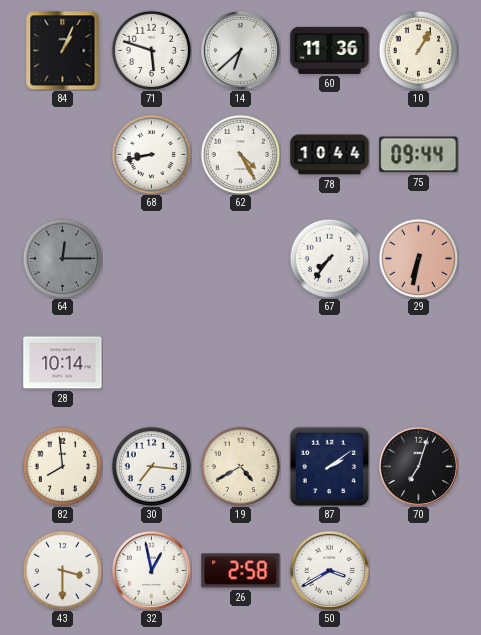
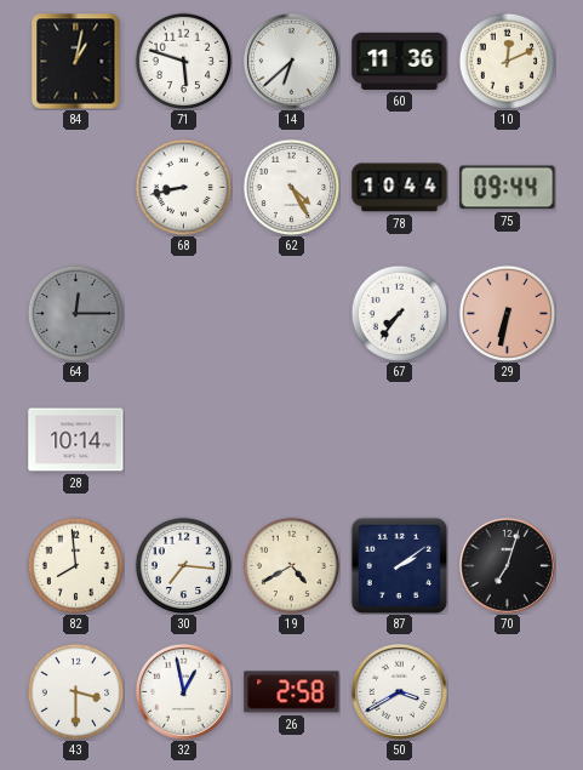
84: 1:04 -> 1:02 (76, 61)
10: 1:05 -> 12:11 (507, 61)
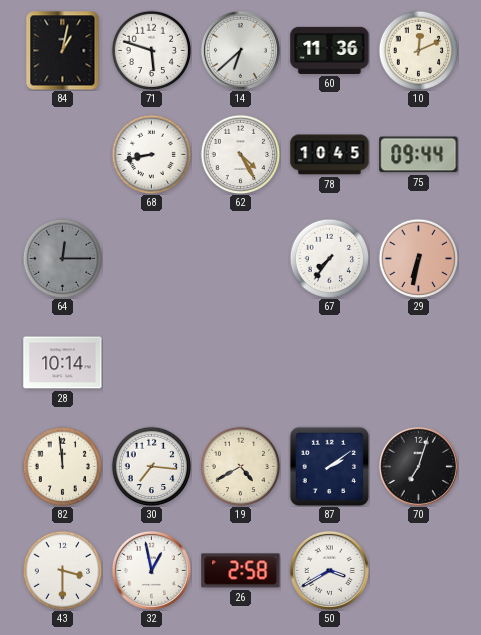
78: 10:44 -> 10:45 (330, 155)
82: 7:59 -> 11:59 (62, 466)
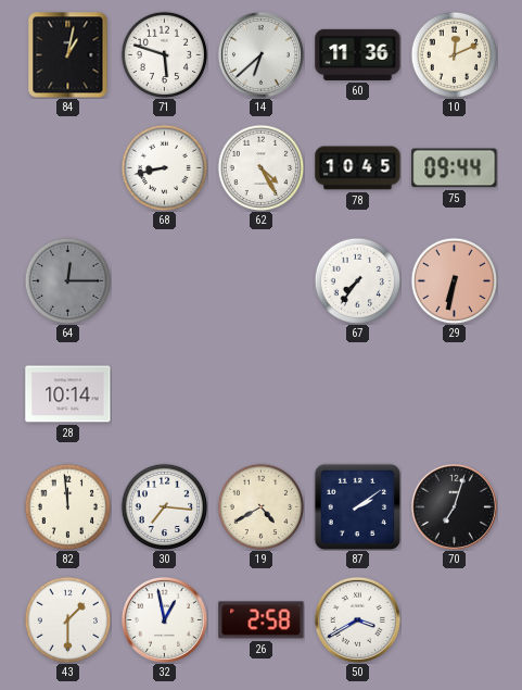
43: 3:30 -> 1:30 (67, 619)
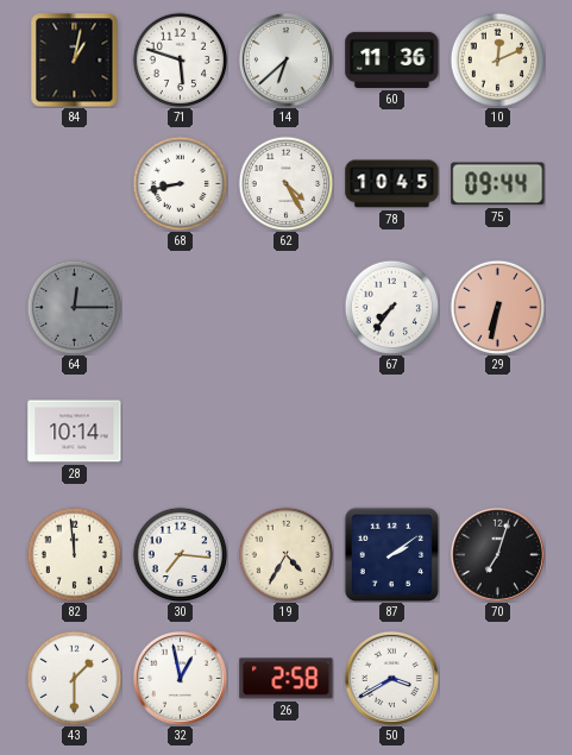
19: 4:40 -> 4:35 (285, 554)
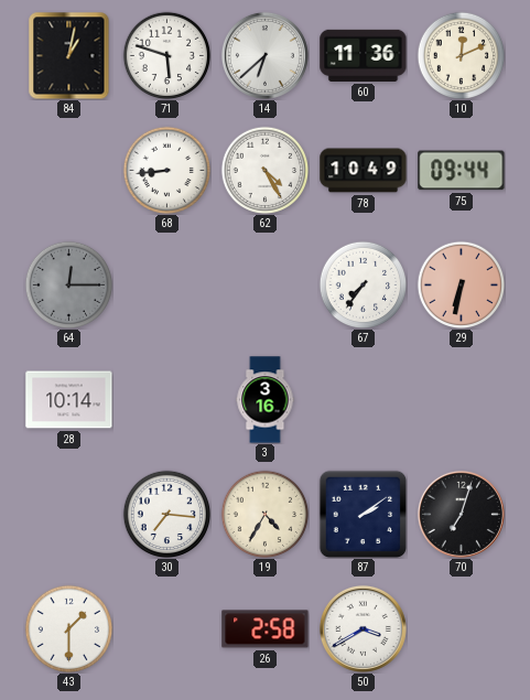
68: 8:43 -> 8:44 (166, 170)
78: 10:45 -> 10:49 (364, 171)
3: none -> 3:16 (266, 400)
82: 11:59 -> none (74, 554)
32: 12:58 -> none (180, 678)
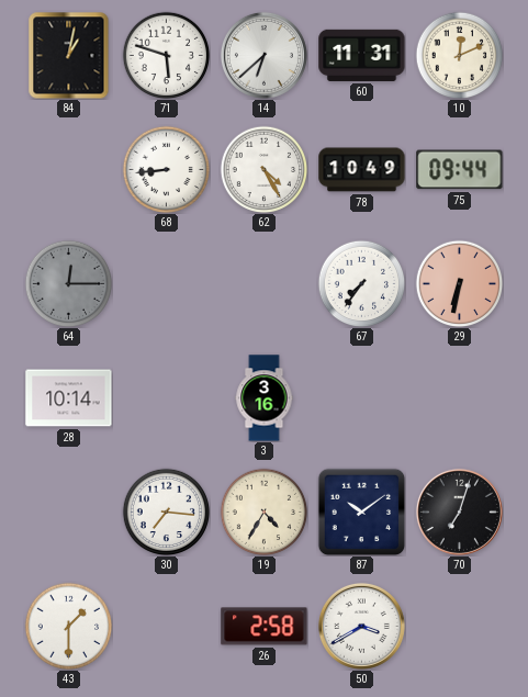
60: 11:36 -> 11:31 (362, 55)
87: 2:09 -> 10:09 (361, 511)
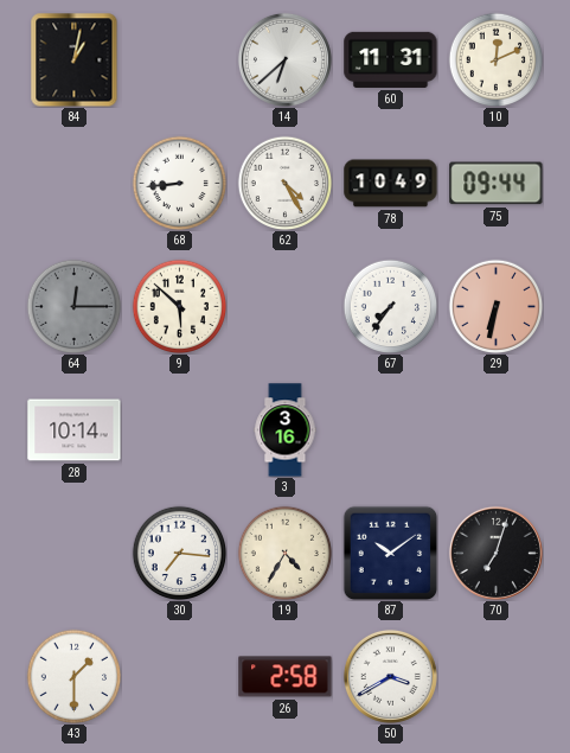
71: 5:48 -> none (166, 55)
9: none -> 5:52 (179, 306)
